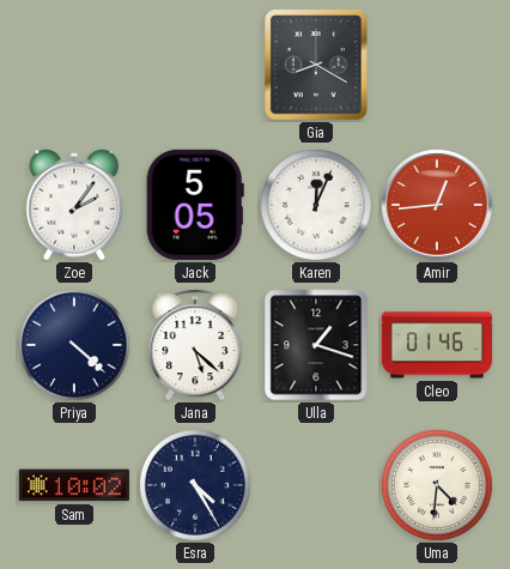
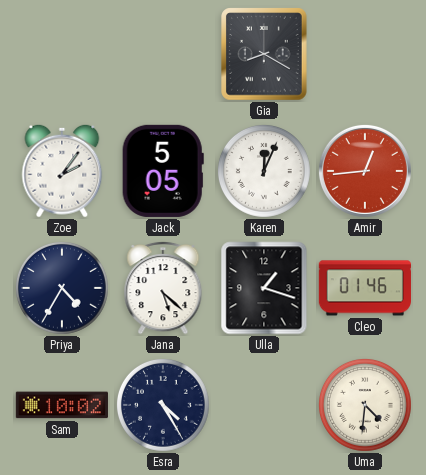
Priya: 4:22 -> 4:35 (62, 288)
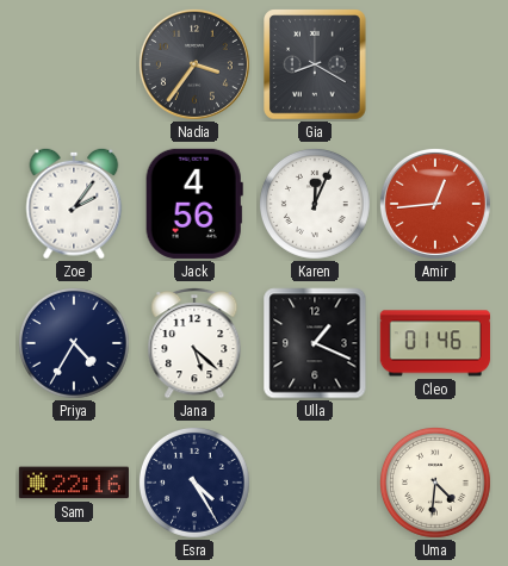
Nadia: none -> 3:36 (194, 64)
Jack: 5:05 -> 4:56 (194, 204)
Ulla: 1:18 -> 1:19 (315, 343)
Sam: 10:02 -> 22:16 (74, 483)
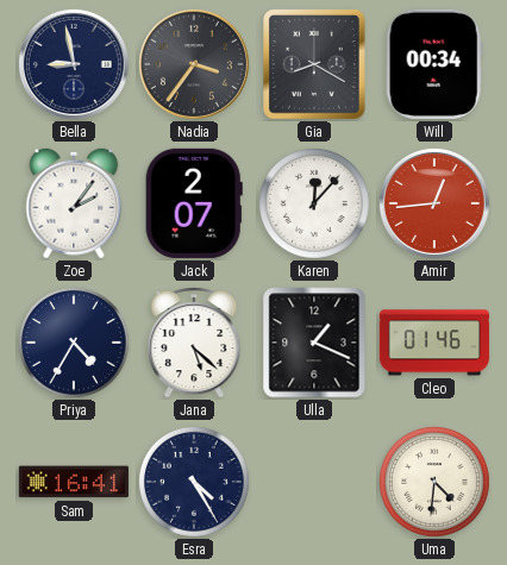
Bella: none -> 8:58 (74, 64)
Will: none -> 00:34 (434, 64)
Jack: 4:56 -> 2:07 (194, 203)
Karen: 12:04 -> 12:07 (314, 203)
Sam: 22:16 -> 16:41 (74, 482)
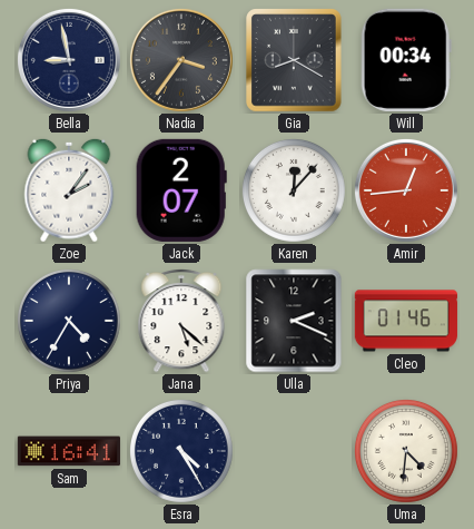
Ulla: 1:19 -> 2:19 (294, 321)
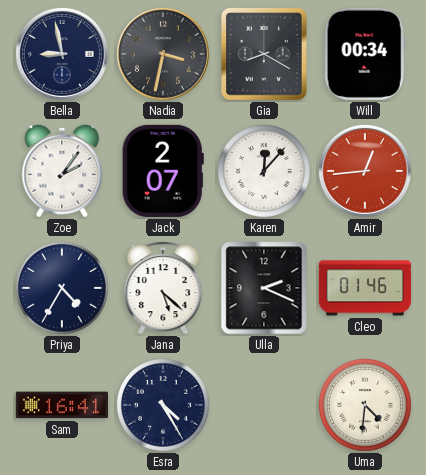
Nadia: 3:36 -> 3:32 (163, 54)
